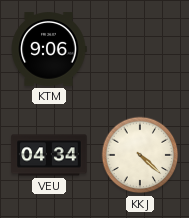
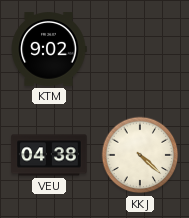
KTM: 9:06 -> 9:02 (49, 49)
VEU: 04:34 -> 04:38 (49, 155)
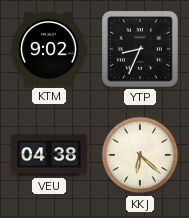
YTP: none -> 8:34 (140, 49)
KKJ: 4:22 -> 6:22 (140, 155)
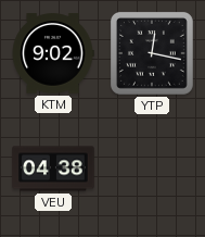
YTP: 8:34 -> 12:17 (152, 53)
KKJ: 6:22 -> none (140, 155)
